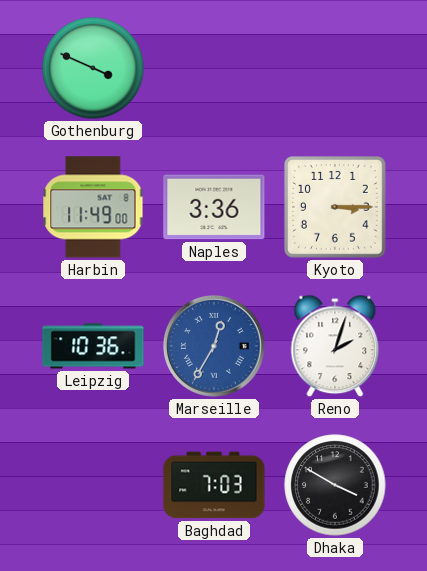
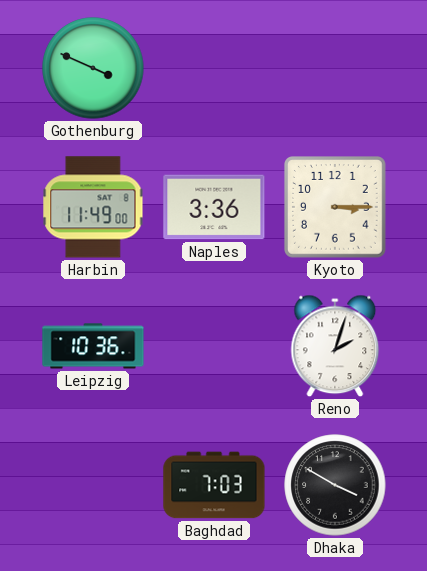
Marseille: 12:35 -> none (215, 347)
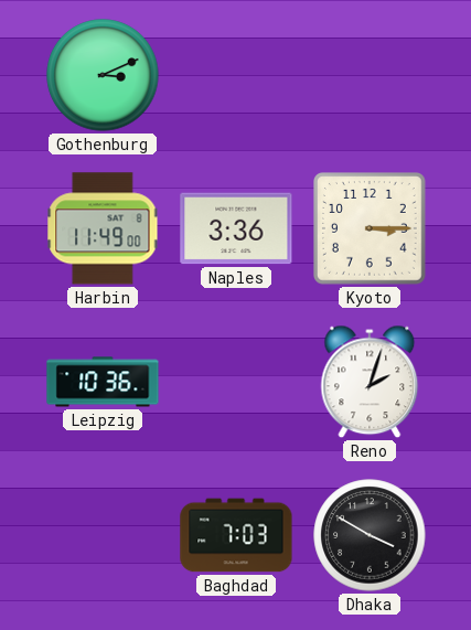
Gothenburg: 3:49 -> 3:11 (103, 75)
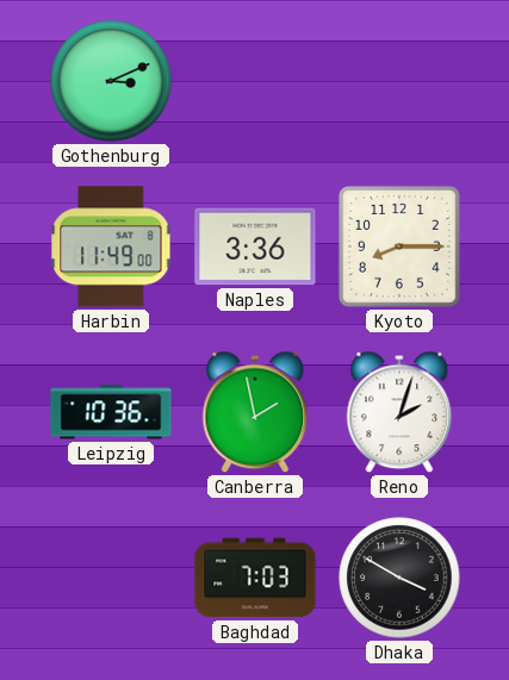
Kyoto: 3:15 -> 8:15 (401, 248)
Canberra: none -> 1:58 (255, 412)
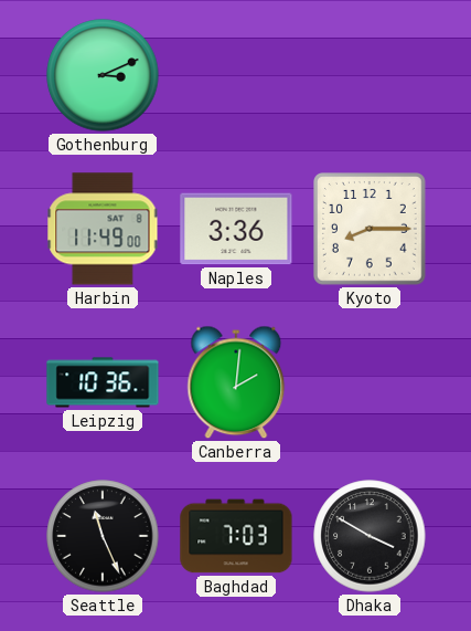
Canberra: 1:58 -> 2:01 (236, 382)
Reno: 2:03 -> none (399, 412)
Seattle: none -> 11:26 (103, 536)
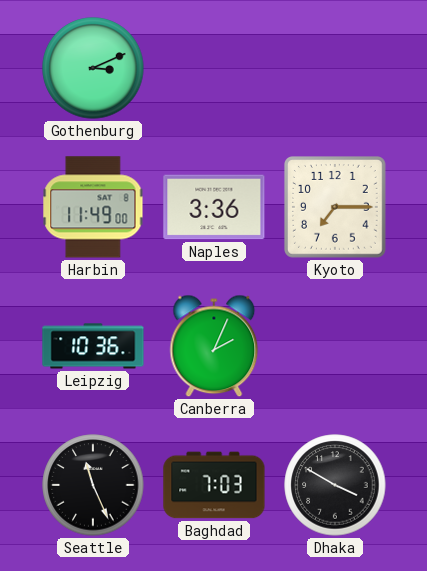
Kyoto: 8:15 -> 7:15 (336, 208)
Canberra: 2:01 -> 2:04 (214, 346)
